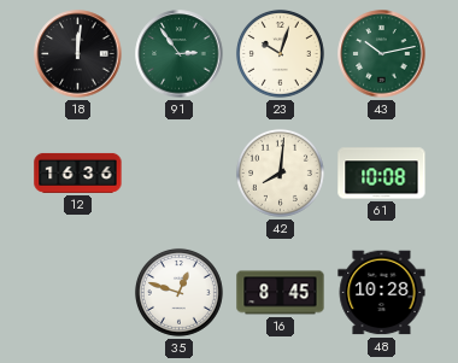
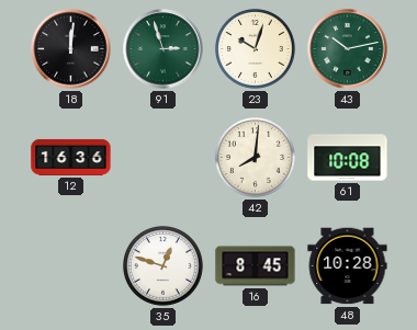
91: 2:54 -> 2:57 (164, 49)
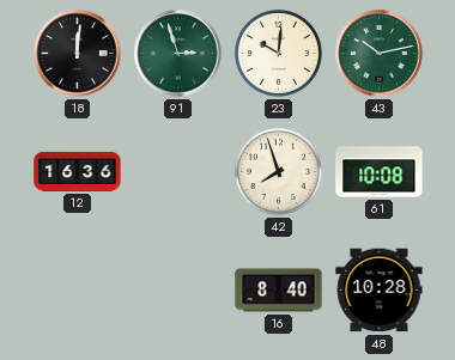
23: 10:03 -> 10:01 (278, 53)
42: 8:01 -> 7:57 (278, 171)
35: 12:48 -> none (162, 265)
16: 8:45 -> 8:40 (279, 291)
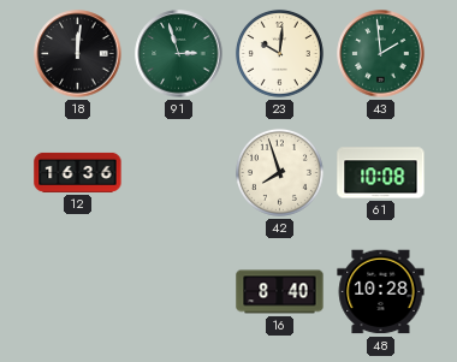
43: 10:13 -> 1:59 (381, 54)
